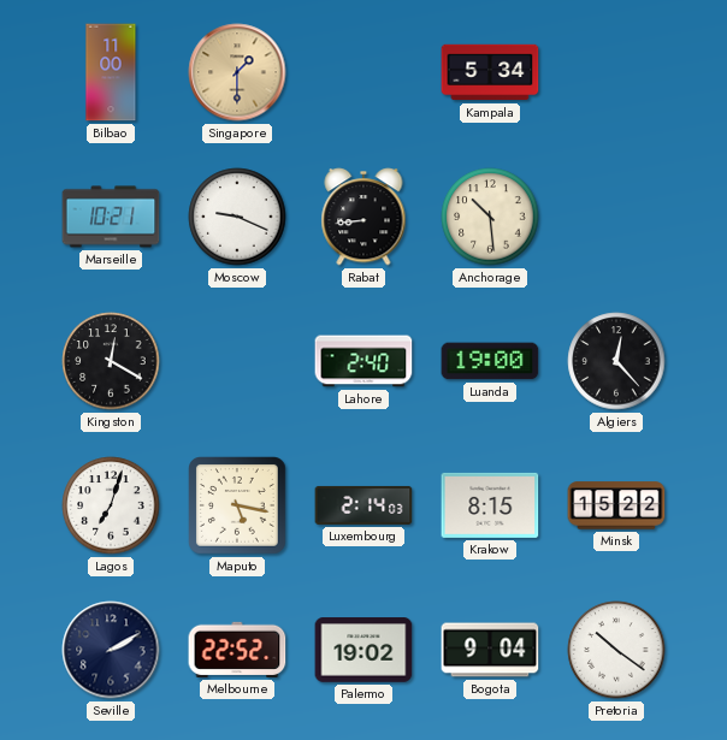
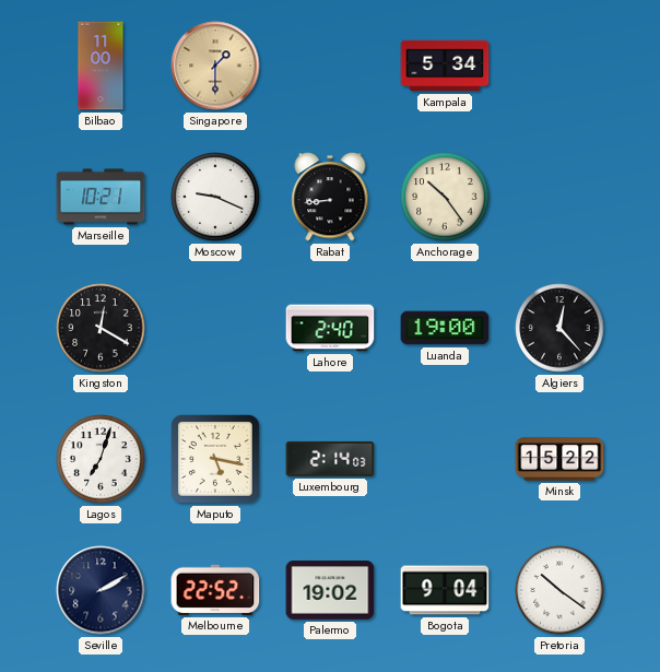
Anchorage: 10:29 -> 10:24 (445, 197)
Krakow: 8:15 -> none (490, 505)
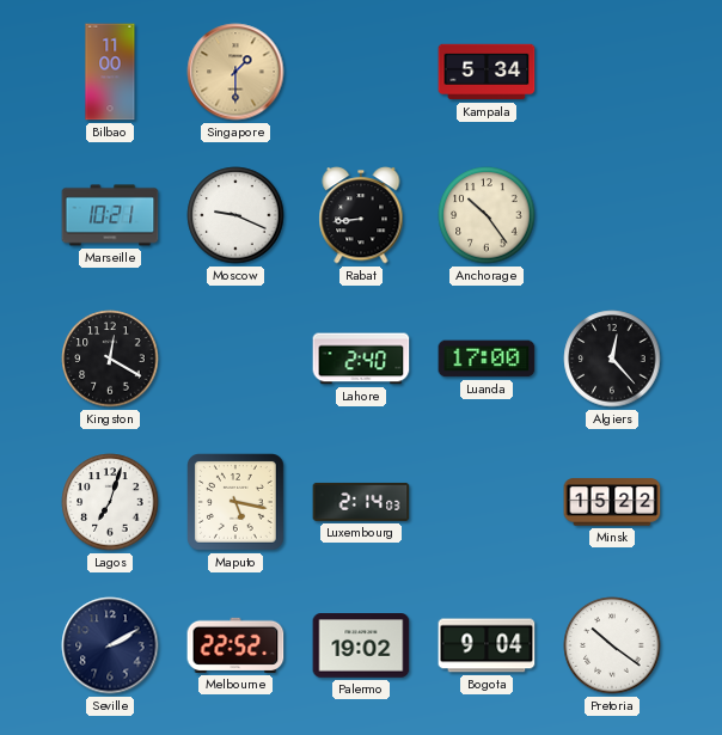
Luanda: 19:00 -> 17:00 (487, 359)
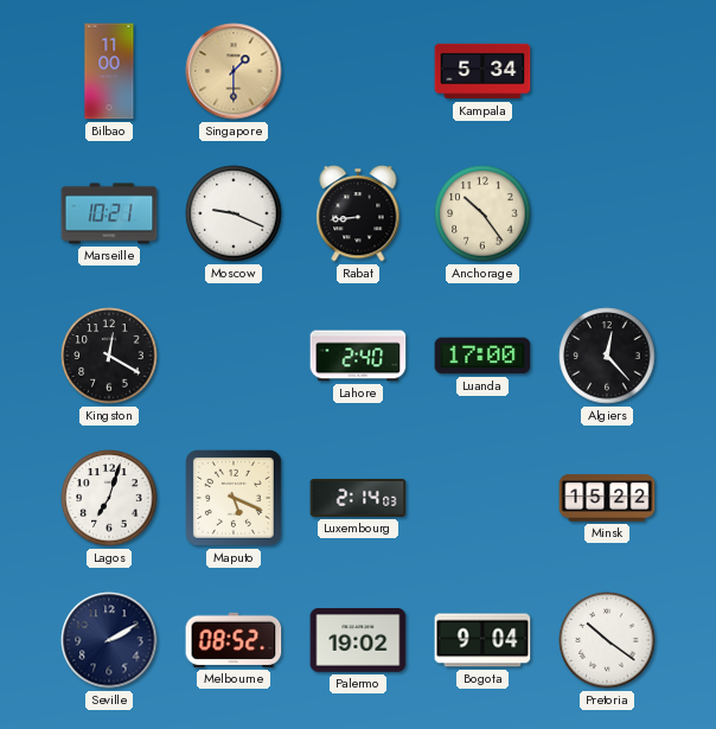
Maputo: 5:17 -> 5:19 (235, 499)
Melbourne: 22:52 -> 08:52 (234, 640)
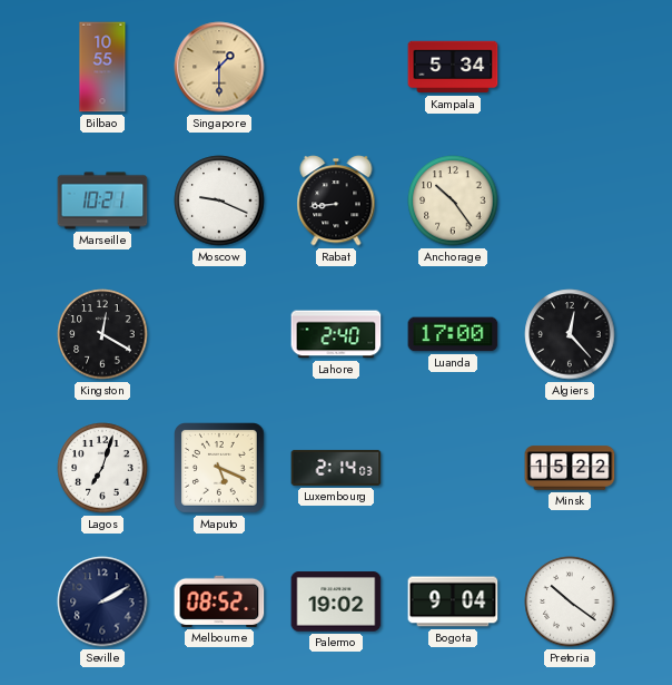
Bilbao: 11:00 -> 10:55 (102, 67)
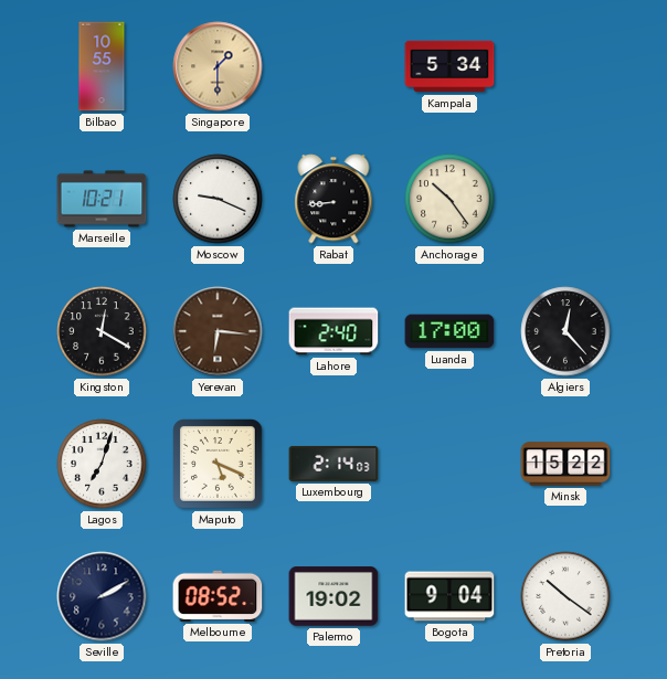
Yerevan: none -> 6:16 (218, 331)
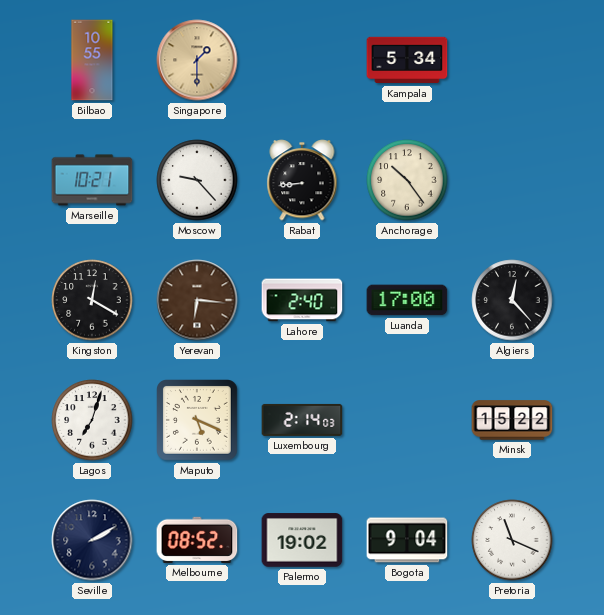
Moscow: 9:19 -> 9:23 (197, 180)
Pretoria: 10:21 -> 11:19 (512, 540)
